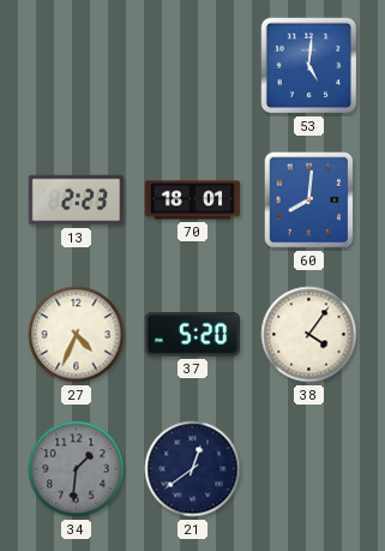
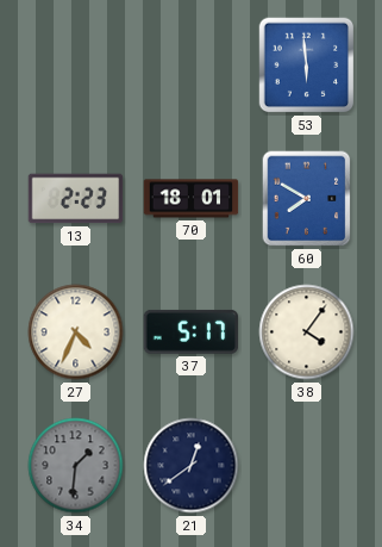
53: 5:01 -> 5:59 (307, 66)
60: 8:01 -> 7:50 (307, 199)
37: 5:20 -> 5:17 (190, 331)
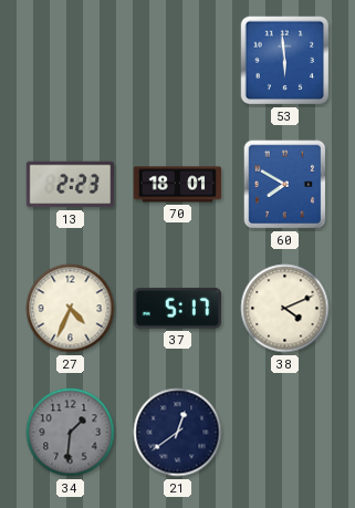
38: 4:06 -> 4:11 (285, 309)
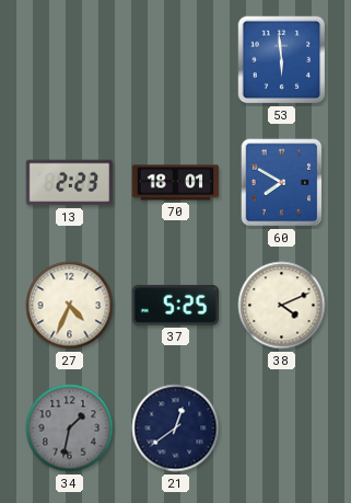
37: 5:17 -> 5:25 (175, 305)
34: 1:31 -> 1:32 (70, 428)
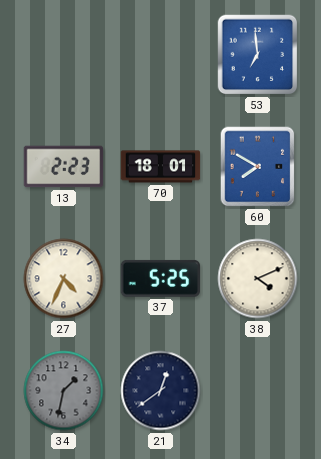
53: 5:59 -> 6:59 (258, 55)
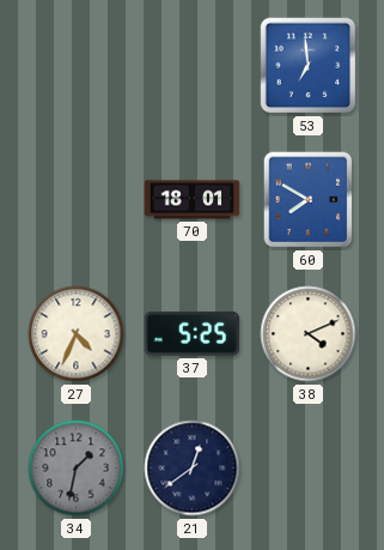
13: 2:23 -> none (64, 167)
